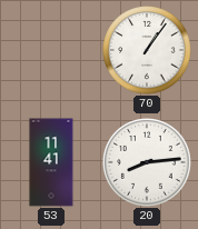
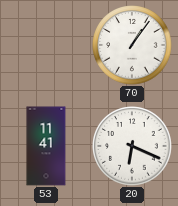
20: 8:14 -> 6:19 (132, 146)
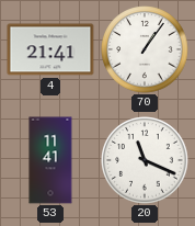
4: none -> 21:41 (50, 49)
20: 6:19 -> 11:19 (145, 160)
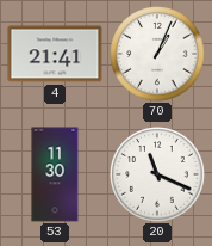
70: 1:06 -> 1:04 (157, 54)
53: 11:41 -> 11:30 (55, 174)
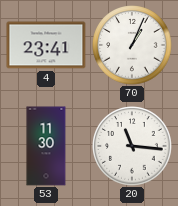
4: 21:41 -> 23:41 (46, 45)
20: 11:19 -> 11:16 (132, 146)
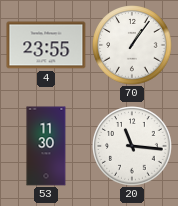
4: 23:41 -> 23:55 (46, 45)
70: 1:04 -> 1:06 (132, 45)
